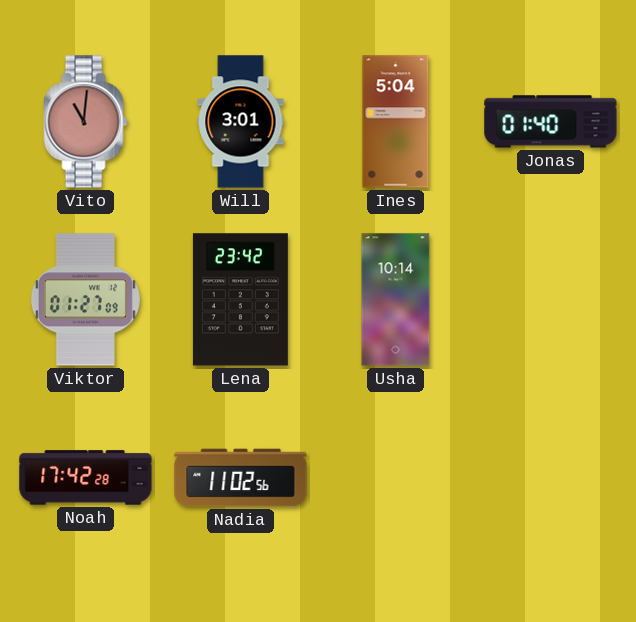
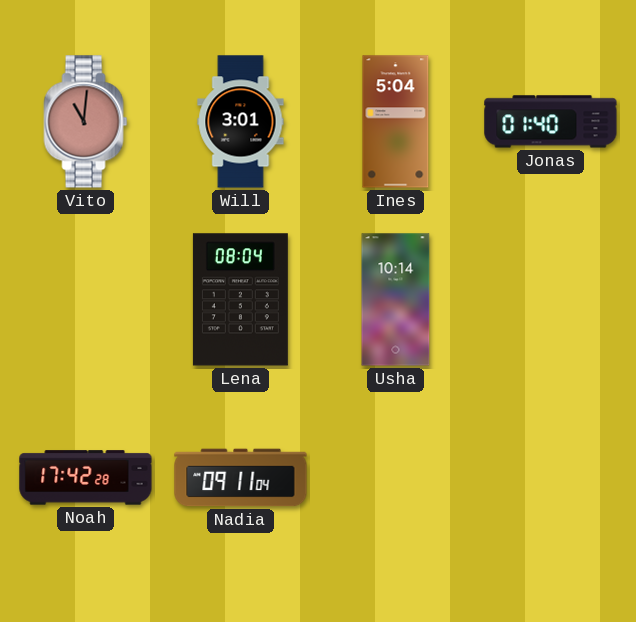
Viktor: 01:27 -> none (85, 300)
Lena: 23:42 -> 08:04 (240, 300)
Nadia: 11:02 -> 09:11 (241, 478)
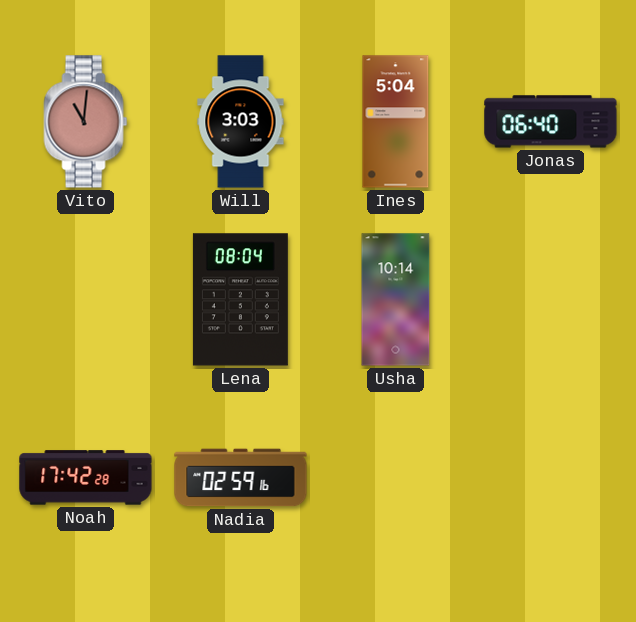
Will: 3:01 -> 3:03 (241, 122)
Jonas: 01:40 -> 06:40 (551, 122)
Nadia: 09:11 -> 02:59 (241, 478)
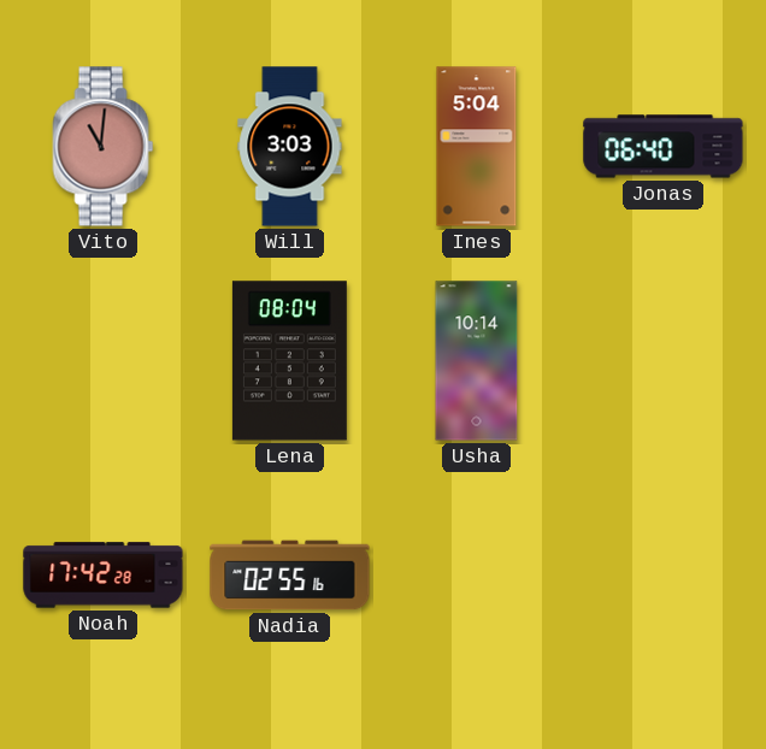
Nadia: 02:59 -> 02:55 (290, 576)
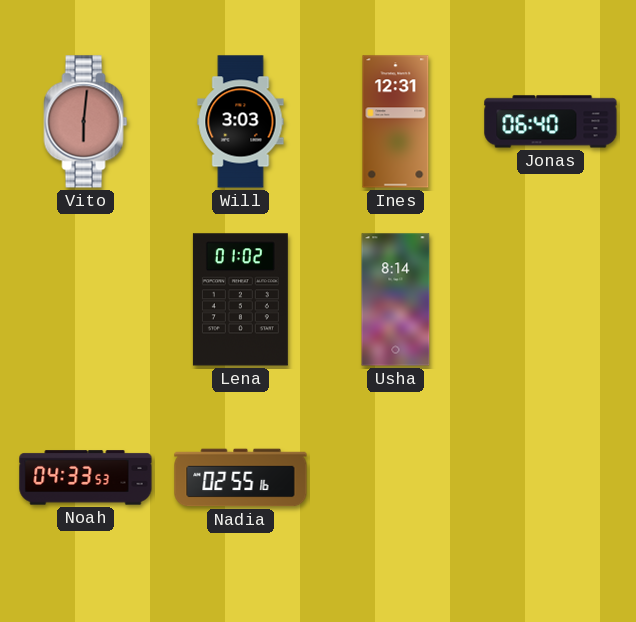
Vito: 11:01 -> 6:01 (86, 122)
Ines: 5:04 -> 12:31 (396, 122)
Lena: 08:04 -> 01:02 (240, 300)
Usha: 10:14 -> 8:14 (396, 300)
Noah: 17:42 -> 04:33 (86, 478)
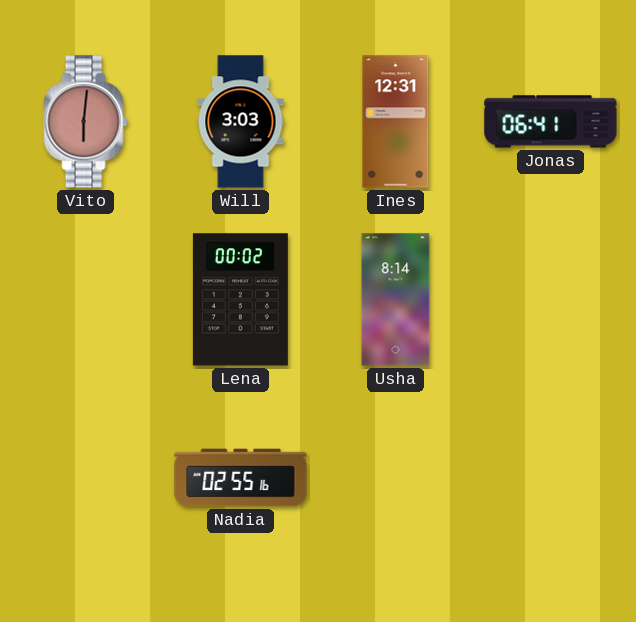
Jonas: 06:40 -> 06:41 (551, 122)
Lena: 01:02 -> 00:02 (240, 300)
Noah: 04:33 -> none (86, 478)
